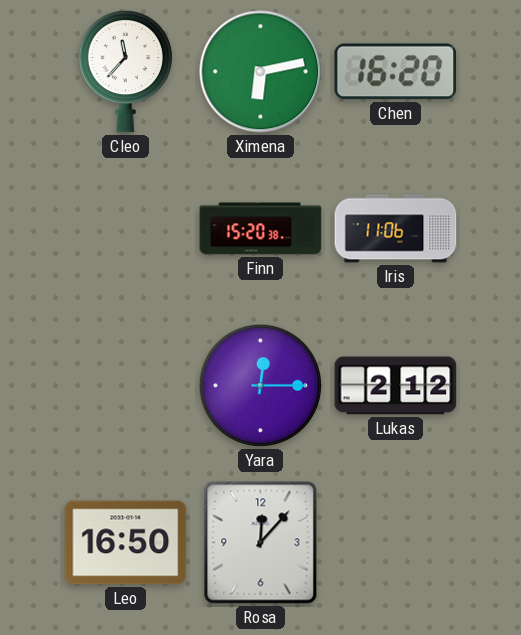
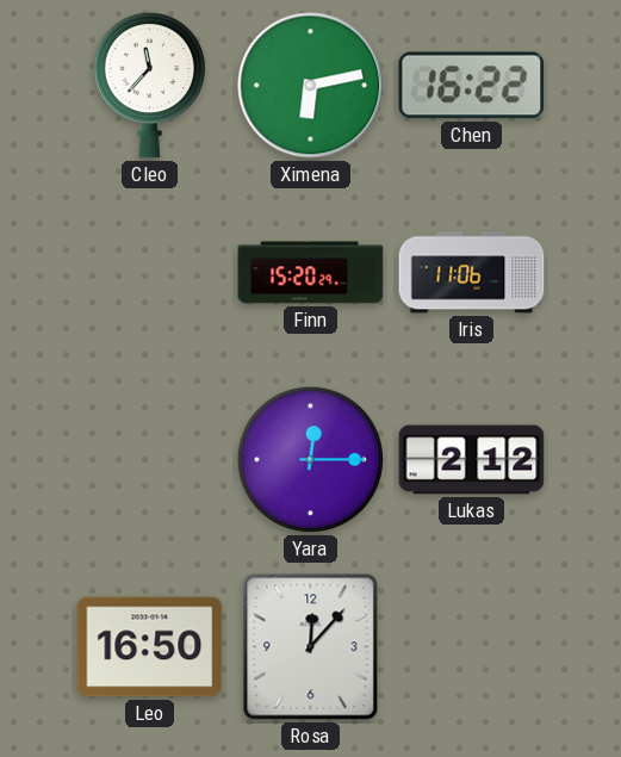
Chen: 16:20 -> 16:22 (472, 86)
Finn: 15:20:38 -> 15:20:29 (311, 273)
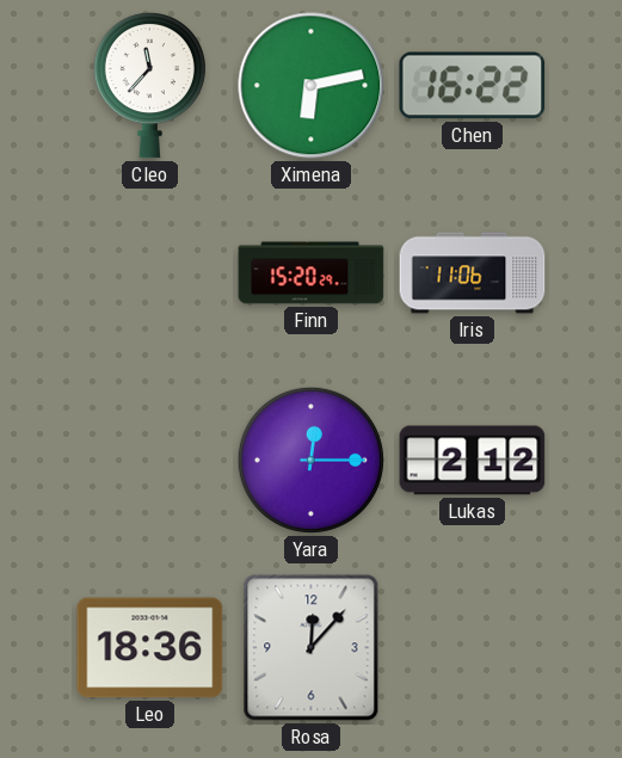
Leo: 16:50 -> 18:36 (150, 648)
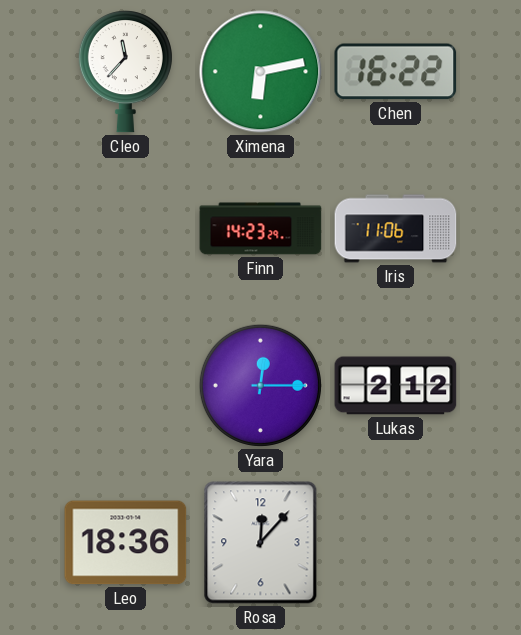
Finn: 15:20 -> 14:23 (261, 229)
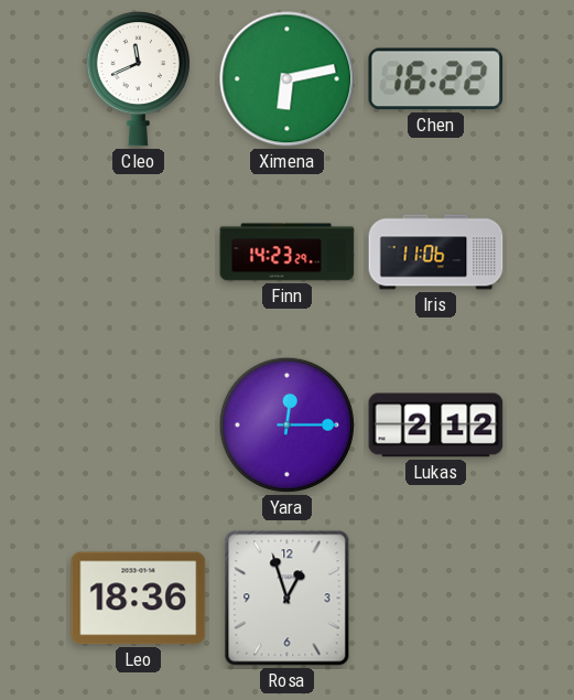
Cleo: 11:37 -> 11:41 (138, 79)
Rosa: 12:07 -> 12:57 (288, 599)
